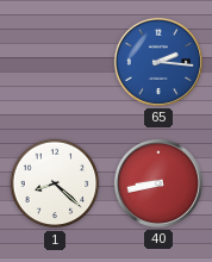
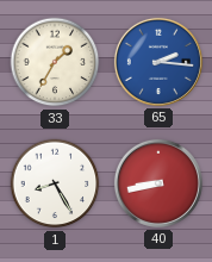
33: none -> 1:35 (55, 62)
1: 8:22 -> 8:25 (55, 183)
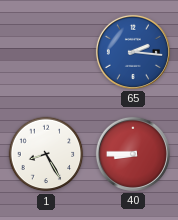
33: 1:35 -> none (55, 62)
40: 8:43 -> 8:45 (133, 154)
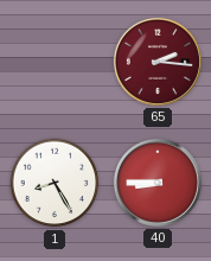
65 dial: blue -> burgundy (158, 62)
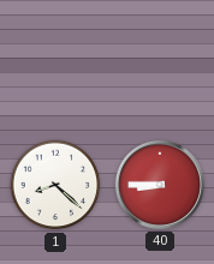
65: 2:16 -> none (158, 62)
1: 8:25 -> 8:22 (55, 185)
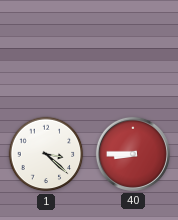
1: 8:22 -> 3:22 (46, 154)
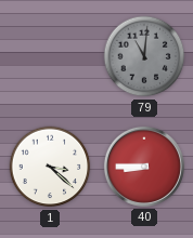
79: none -> 11:01 (144, 56)
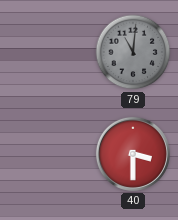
1: 3:22 -> none (50, 167)
40: 8:45 -> 3:30 (133, 154)
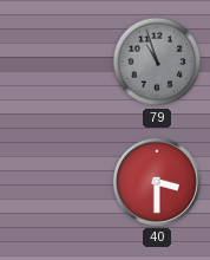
79: 11:01 -> 10:57 (157, 61)
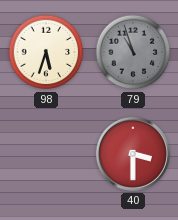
98: none -> 5:33 (46, 52)
